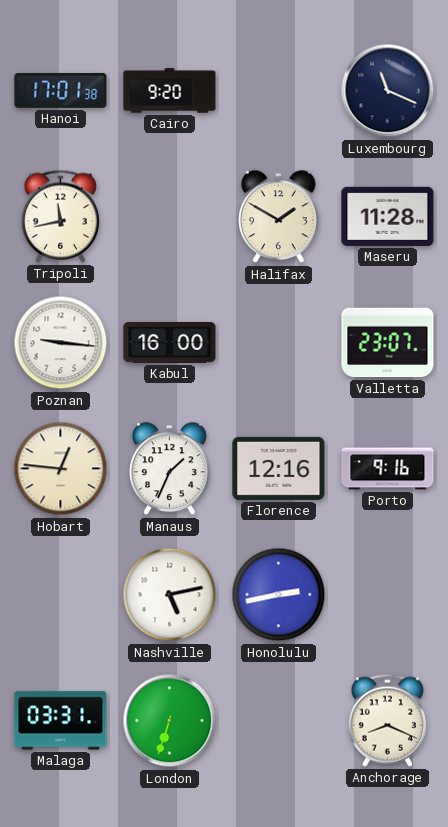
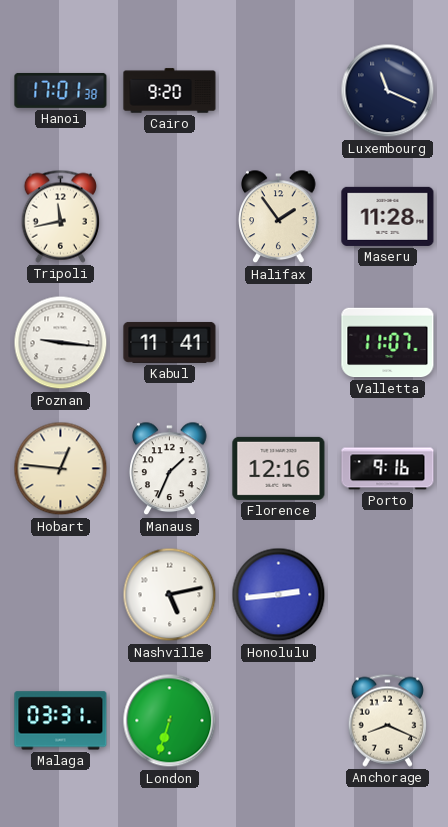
Halifax: 1:50 -> 1:54 (279, 217)
Kabul: 16:00 -> 11:41 (170, 342)
Valletta: 23:07 -> 11:07 (388, 343)
Honolulu: 2:43 -> 2:44 (279, 595)
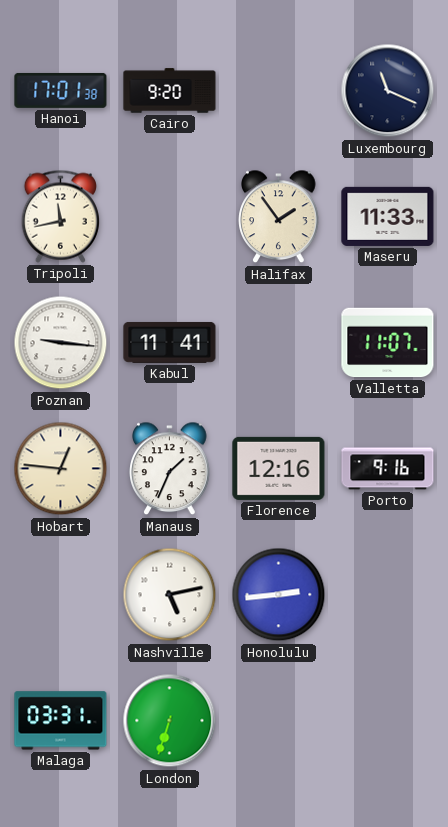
Maseru: 11:28 -> 11:33 (388, 216)
Anchorage: 8:19 -> none (387, 720)
